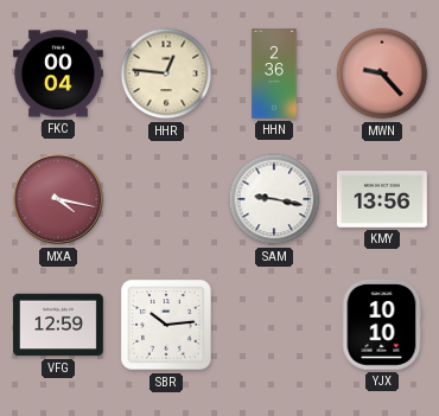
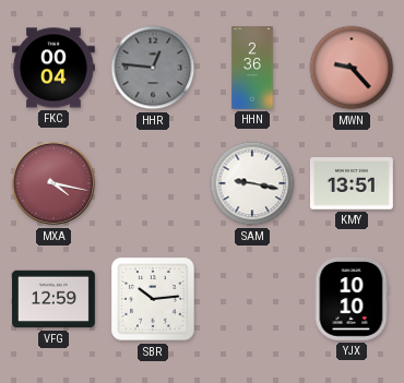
HHR dial: cream -> grey (153, 68)
KMY: 13:56 -> 13:51 (352, 183)
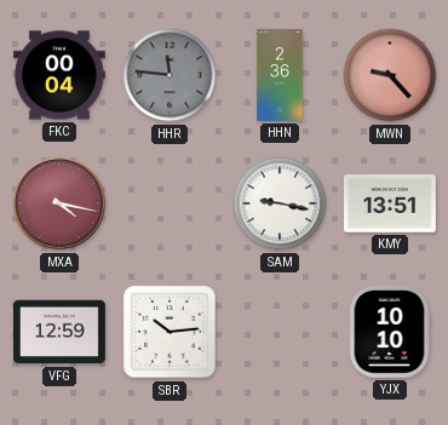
HHR: 12:46 -> 11:46 (170, 75)
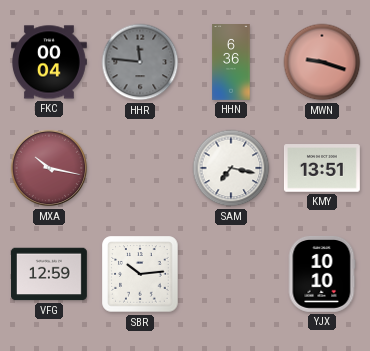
HHN: 2:36 -> 6:36 (231, 63)
MWN: 9:23 -> 9:18 (322, 62)
MXA: 4:17 -> 10:17 (49, 168)
SAM: 9:17 -> 7:17 (231, 168)
